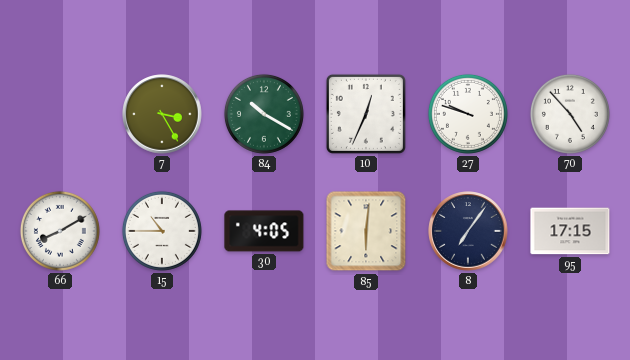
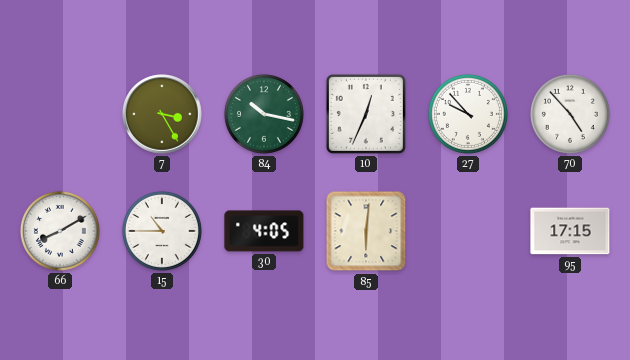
84: 10:20 -> 10:17 (264, 114)
27: 9:48 -> 9:53 (468, 114)
8: 7:06 -> none (468, 231)
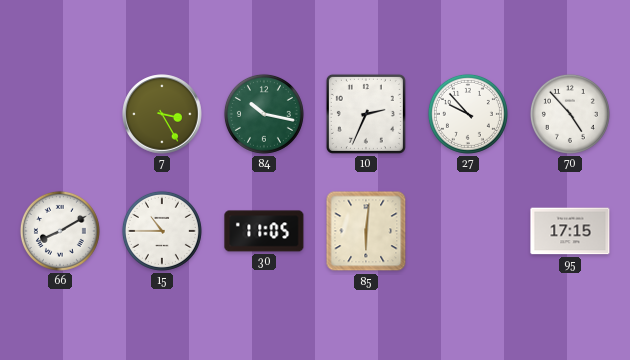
10: 12:34 -> 2:34 (366, 114)
30: 4:05 -> 11:05 (264, 231)
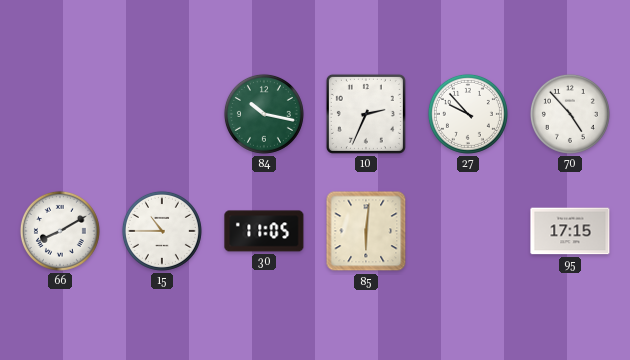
7: 3:25 -> none (162, 114)
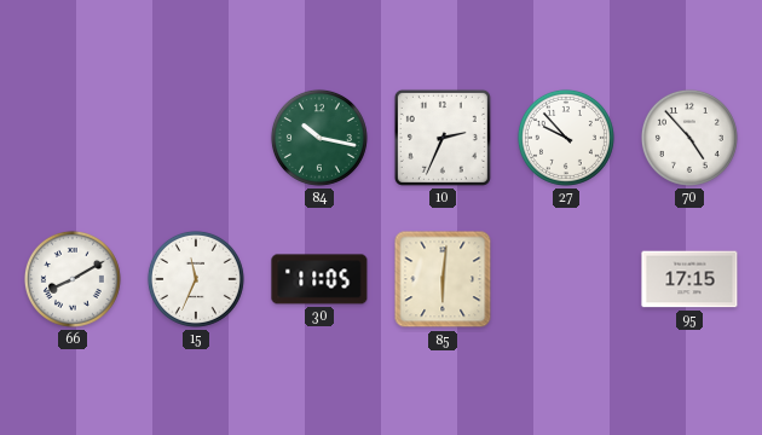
15: 10:45 -> 11:34 (196, 279)
